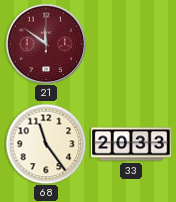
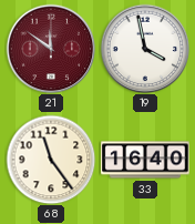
19: none -> 3:58 (145, 49)
33: 20:33 -> 16:40 (145, 160)
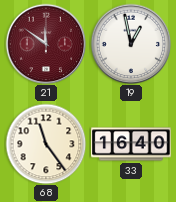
19: 3:58 -> 12:58 (131, 44)
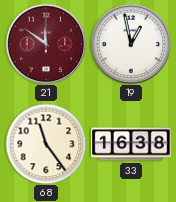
33: 16:40 -> 16:38 (131, 144)
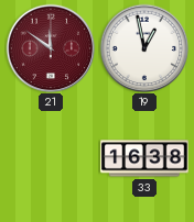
68: 11:24 -> none (46, 144)
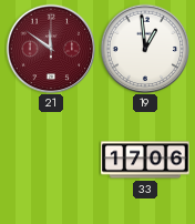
19: 12:58 -> 12:59 (145, 49)
33: 16:38 -> 17:06 (145, 160)
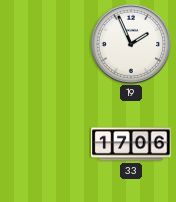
21: 11:51 -> none (51, 49)
19: 12:59 -> 1:56 (131, 44)
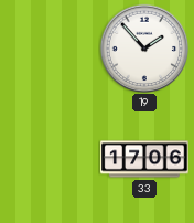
19: 1:56 -> 1:53 (144, 49)
